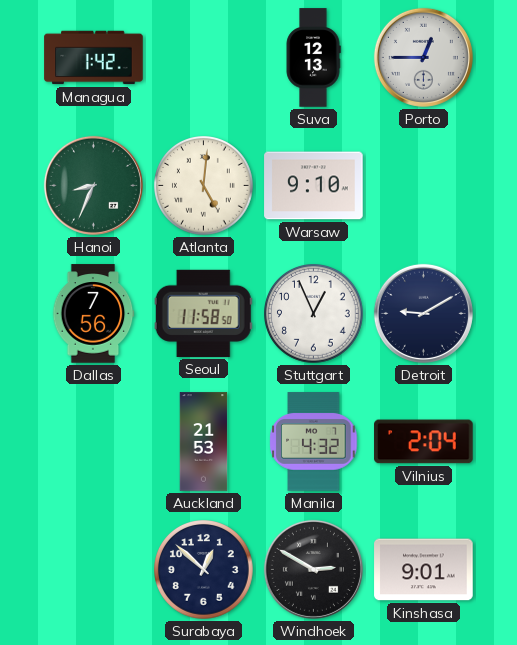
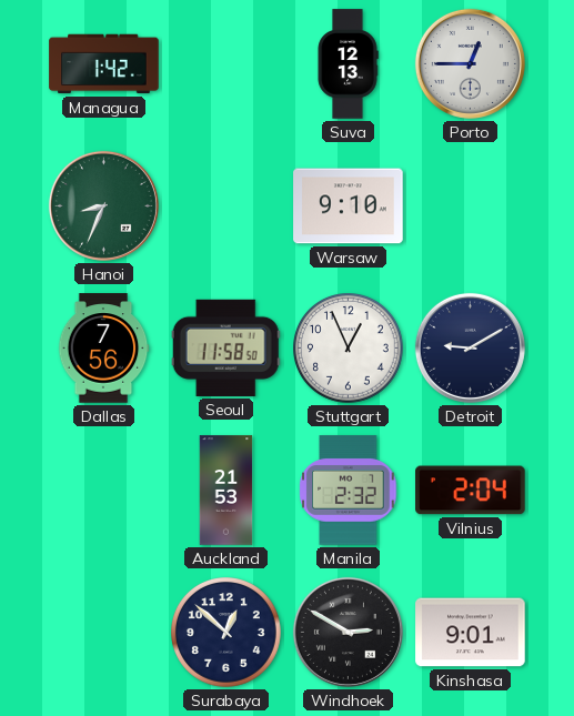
Atlanta: 5:01 -> none (204, 186)
Manila: 4:32 -> 2:32 (349, 491)
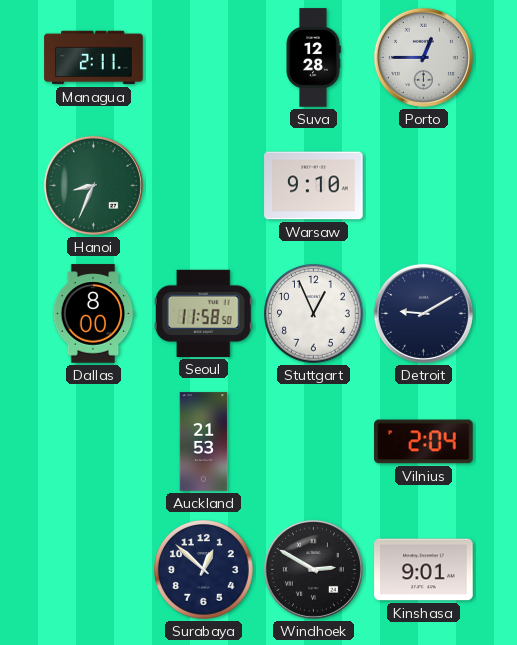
Managua: 1:42 -> 2:11 (94, 58)
Suva: 12:13 -> 12:28 (313, 58)
Dallas: 7:56 -> 8:00 (93, 314)
Manila: 2:32 -> none (349, 491)
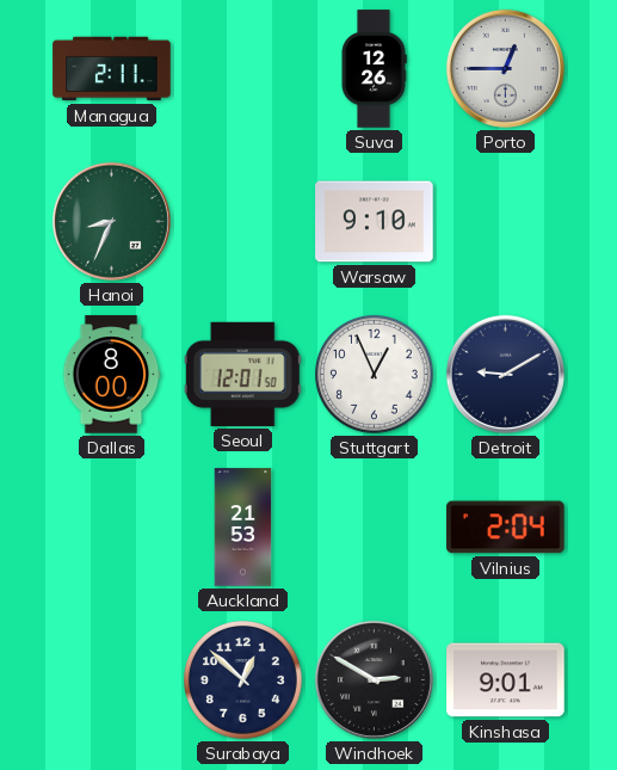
Suva: 12:28 -> 12:26 (374, 69)
Seoul: 11:58 -> 12:01 (242, 374)
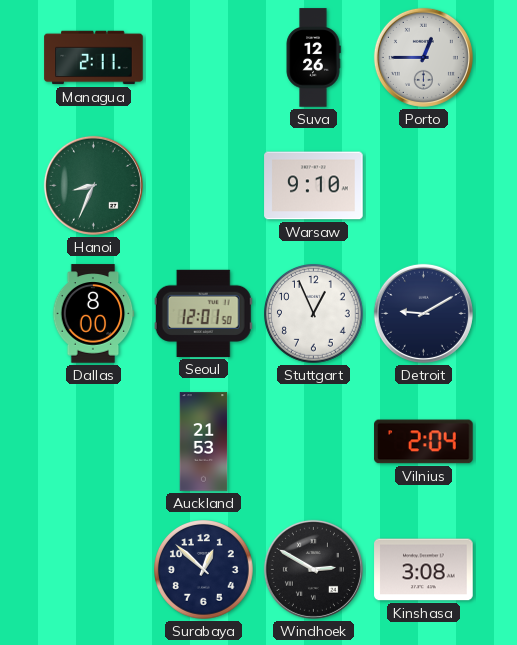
Kinshasa: 9:01 -> 3:08 (424, 570)
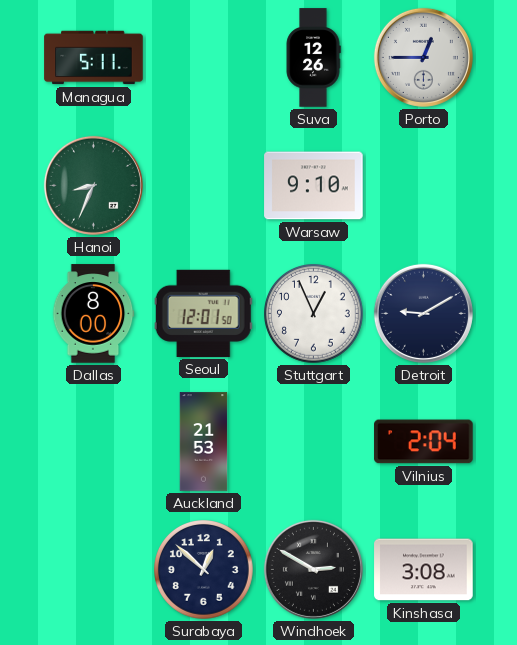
Managua: 2:11 -> 5:11 (94, 58)
